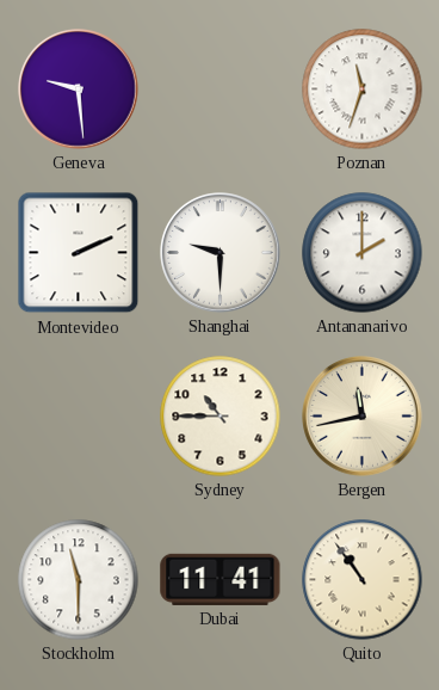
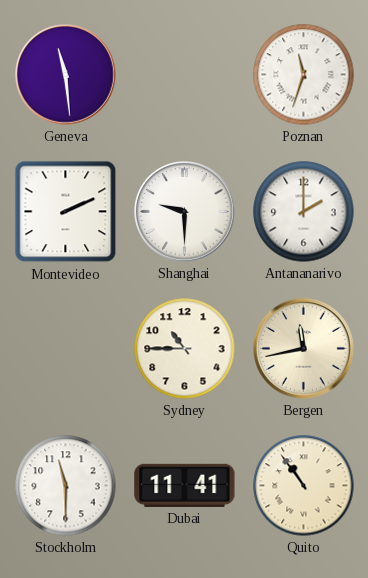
Geneva: 9:29 -> 11:29 (66, 75)
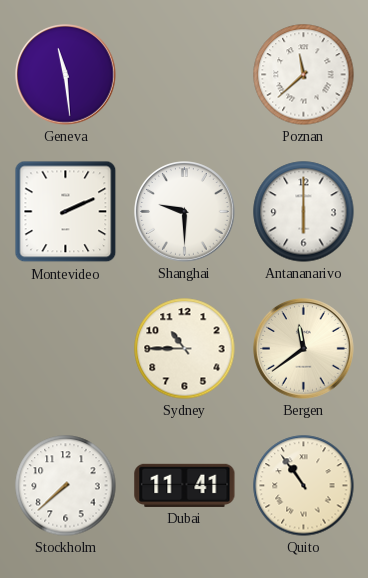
Poznan: 11:33 -> 11:38 (304, 75)
Antananarivo: 2:00 -> 6:00 (304, 212)
Bergen: 11:43 -> 11:39 (304, 349)
Stockholm: 11:30 -> 7:38 (66, 486)
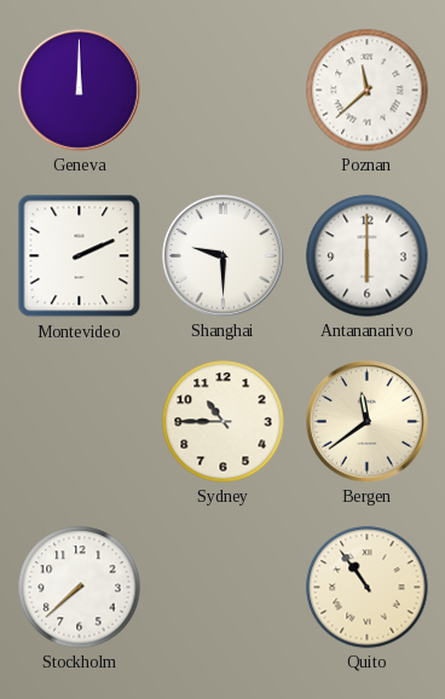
Geneva: 11:29 -> 12:00 (80, 91)
Dubai: 11:41 -> none (185, 485)
